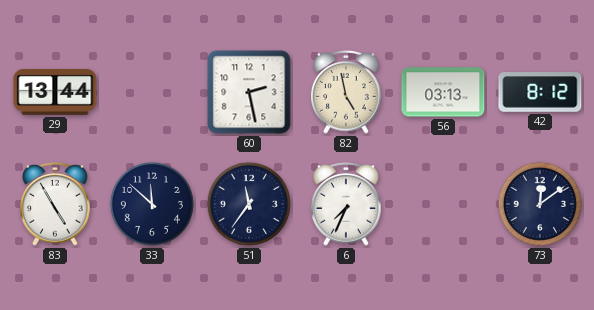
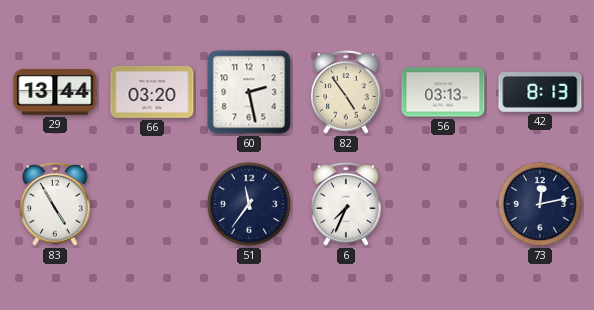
66: none -> 03:20 (152, 92)
82: 4:58 -> 4:54 (346, 93)
42: 8:12 -> 8:13 (540, 93)
33: 11:52 -> none (152, 204)
73: 12:09 -> 12:13 (540, 204)
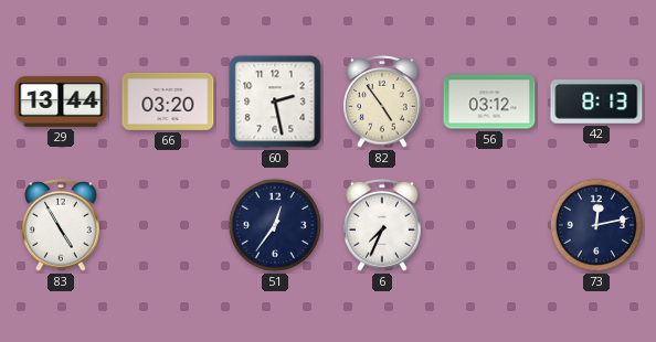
56: 03:13 -> 03:12 (489, 101)
51: 11:36 -> 12:36 (275, 225)
